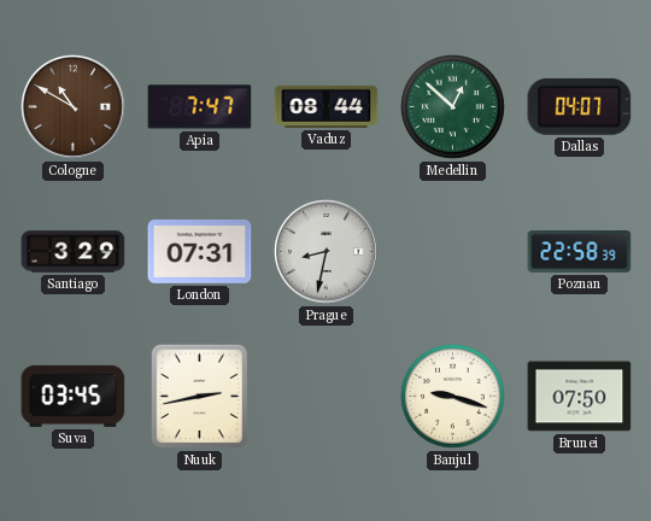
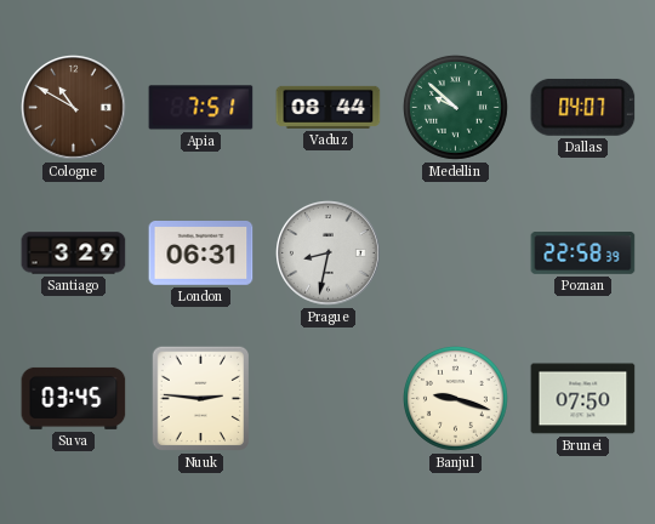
Apia: 7:47 -> 7:51 (201, 108)
Medellin: 12:52 -> 9:52 (455, 107)
London: 07:31 -> 06:31 (201, 254)
Nuuk: 2:43 -> 2:46 (200, 399)
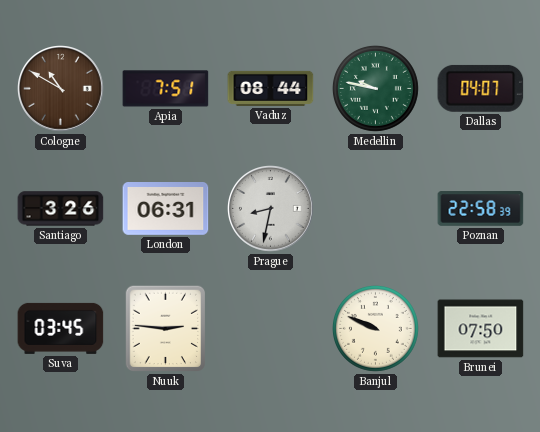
Medellin: 9:52 -> 9:47 (375, 88)
Santiago: 3:29 -> 3:26 (61, 209)
Banjul: 9:18 -> 9:49 (375, 328)
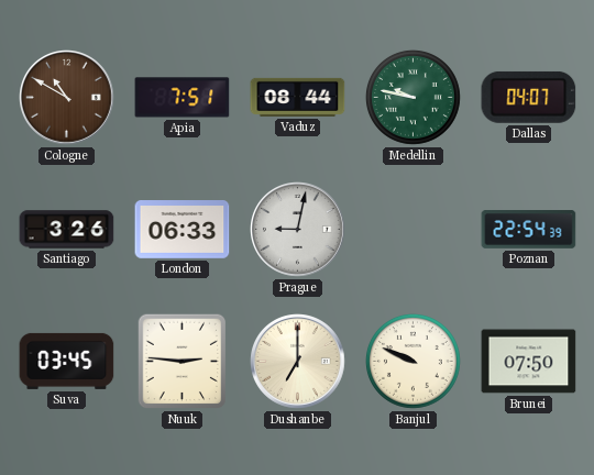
London: 06:31 -> 06:33 (183, 230)
Prague: 8:32 -> 9:02 (298, 230)
Poznan: 22:58 -> 22:54 (529, 230)
Dushanbe: none -> 7:00 (298, 362)
